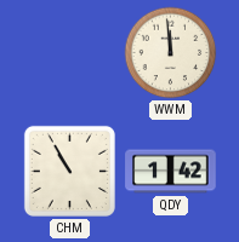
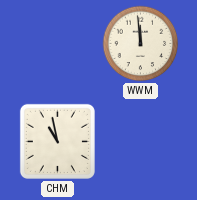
CHM: 10:55 -> 10:58 (57, 141)
QDY: 1:42 -> none (171, 172)
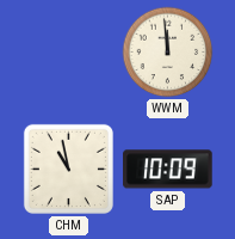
SAP: none -> 10:09 (168, 170)
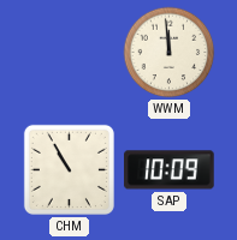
CHM: 10:58 -> 10:55 (69, 169)
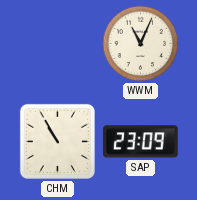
WWM: 11:59 -> 11:04 (141, 44)
SAP: 10:09 -> 23:09 (141, 142)
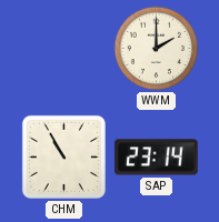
WWM: 11:04 -> 2:00 (157, 49)
SAP: 23:09 -> 23:14 (157, 158)
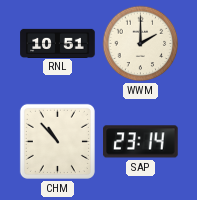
RNL: none -> 10:51 (58, 43)
CHM: 10:55 -> 10:53 (57, 141)
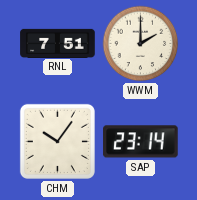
RNL: 10:51 -> 7:51 (58, 43)
CHM: 10:53 -> 10:06 (57, 141)
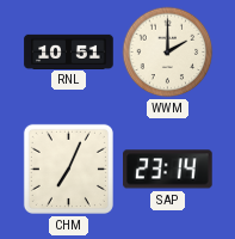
RNL: 7:51 -> 10:51 (69, 51)
CHM: 10:06 -> 7:04 (68, 168)
